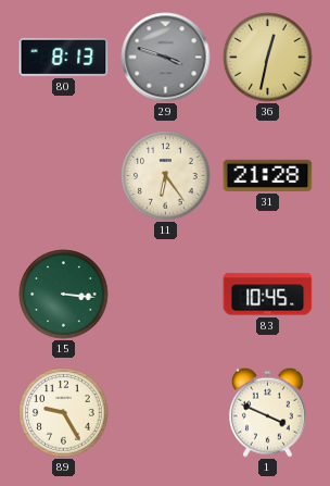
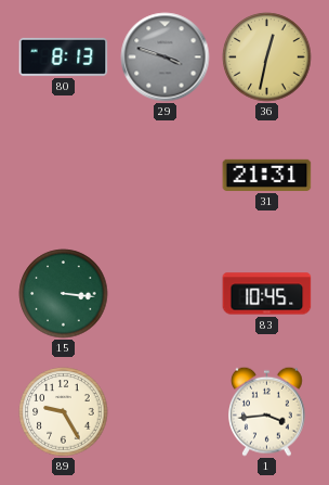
11: 6:24 -> none (166, 176)
31: 21:28 -> 21:31 (267, 175)
1: 3:49 -> 3:44 (267, 411)
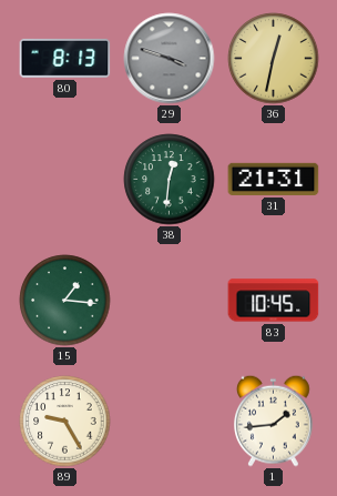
38: none -> 12:31 (170, 180)
15: 3:16 -> 1:16 (65, 301)
1: 3:44 -> 1:44 (274, 421)
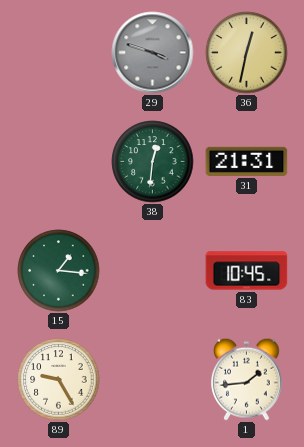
80: 8:13 -> none (65, 58)
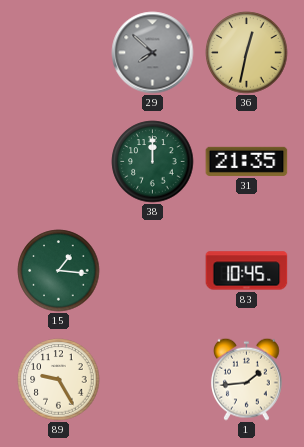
29: 3:48 -> 7:52 (153, 53)
38: 12:31 -> 12:00 (153, 162)
31: 21:31 -> 21:35 (247, 161)
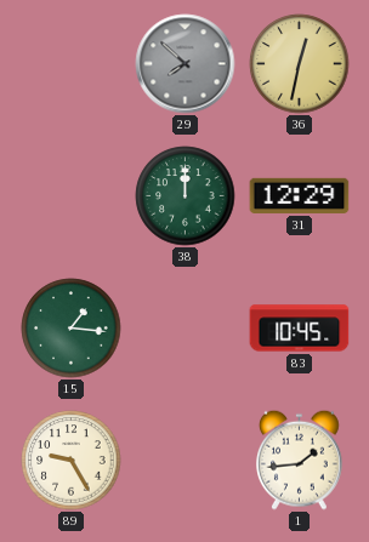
31: 21:35 -> 12:29 (300, 195)
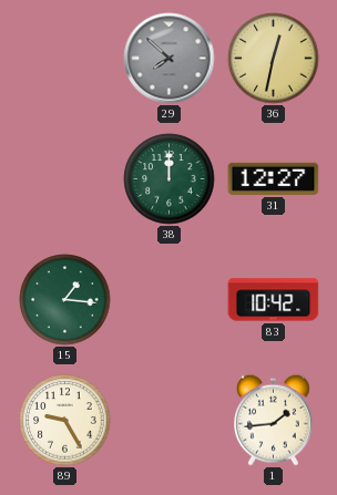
31: 12:29 -> 12:27 (274, 178)
83: 10:45 -> 10:42 (274, 300)
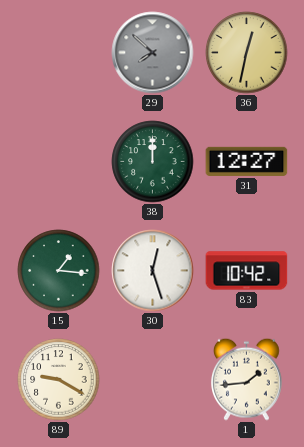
30: none -> 12:27 (153, 271)
89: 9:25 -> 9:20 (59, 380)
